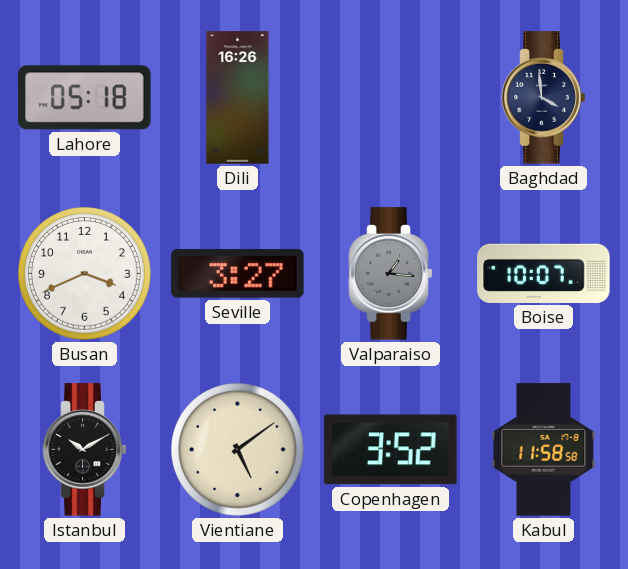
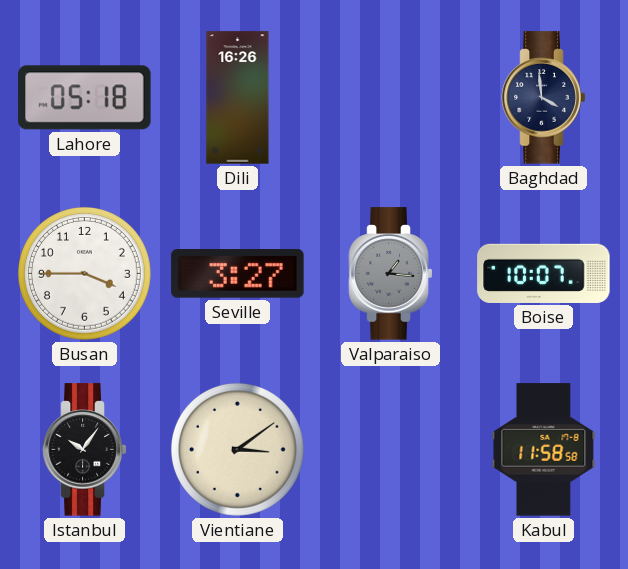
Busan: 3:41 -> 3:45 (84, 273)
Istanbul: 10:10 -> 10:06 (85, 450)
Vientiane: 5:09 -> 3:09 (237, 449)
Copenhagen: 3:52 -> none (391, 450)
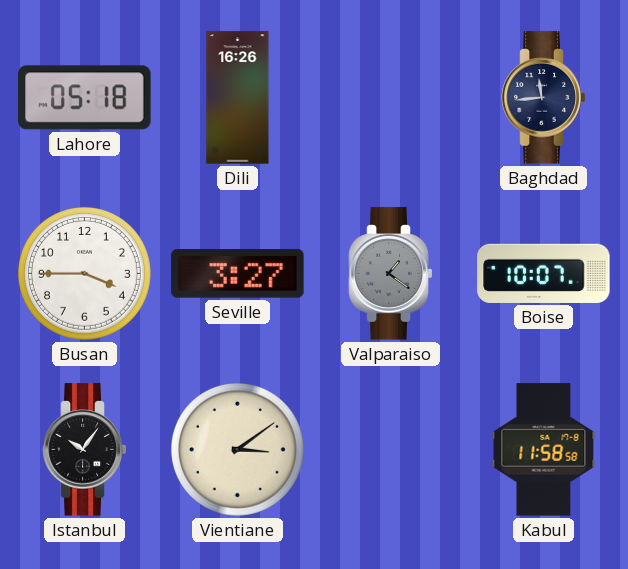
Baghdad: 3:59 -> 11:44 (544, 98)
Valparaiso: 1:16 -> 1:21 (391, 274)
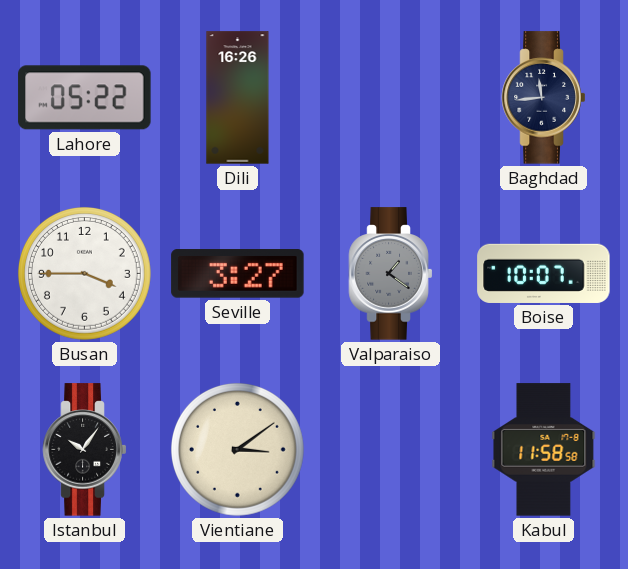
Lahore: 05:18 -> 05:22 (85, 98)
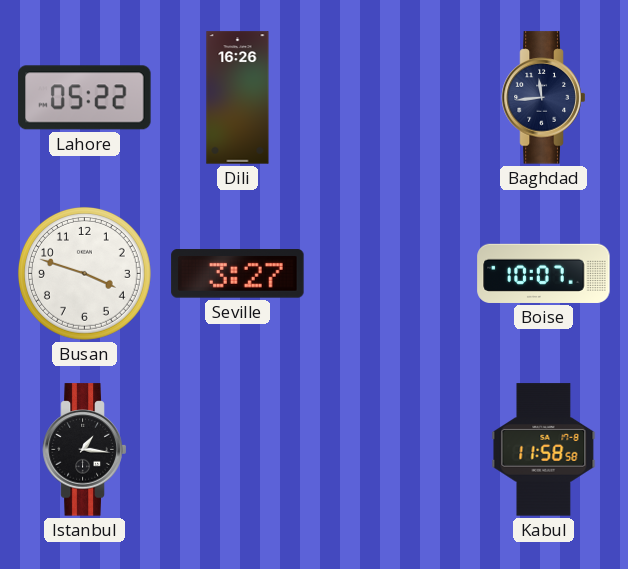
Busan: 3:45 -> 3:48 (84, 273)
Valparaiso: 1:21 -> none (391, 274)
Istanbul: 10:06 -> 1:16 (85, 450)
Vientiane: 3:09 -> none (237, 449)
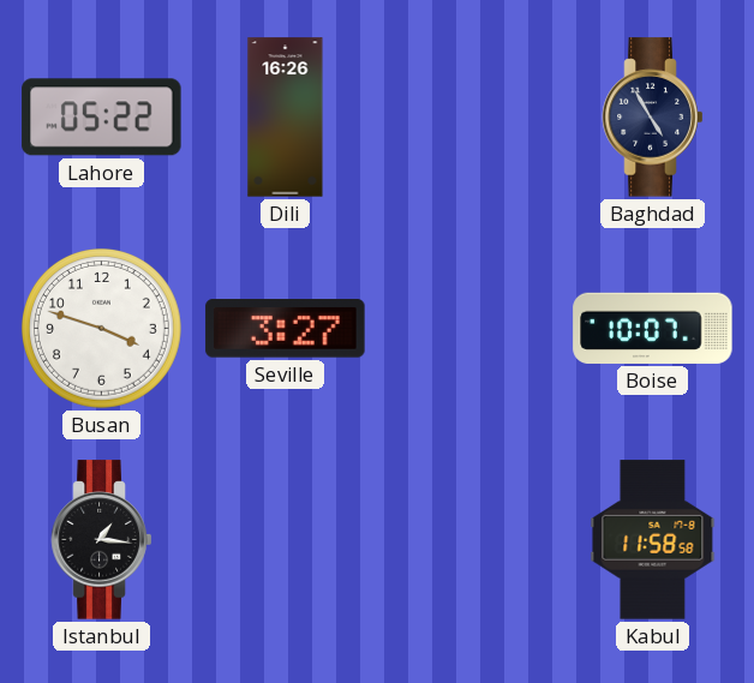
Baghdad: 11:44 -> 4:55 (653, 118)
